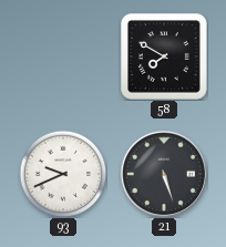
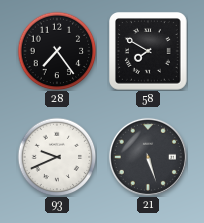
28: none -> 7:24 (57, 51)
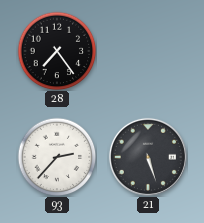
58: 7:50 -> none (149, 52)
93: 9:41 -> 2:37 (57, 157)
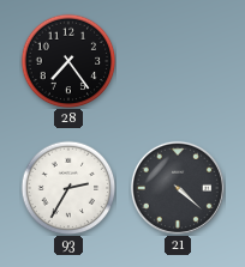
93: 2:37 -> 2:35 (68, 188)
21: 5:27 -> 4:22 (178, 188)
